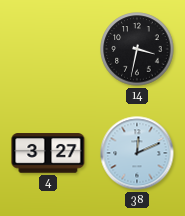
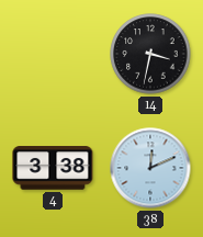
4: 3:27 -> 3:38 (53, 168)
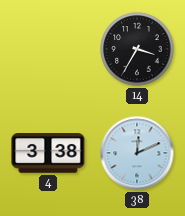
14: 3:32 -> 3:35 (137, 49)
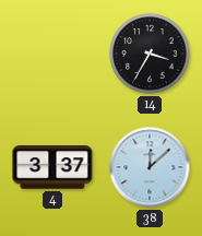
4: 3:38 -> 3:37 (52, 167)
38: 12:11 -> 12:08 (150, 167)
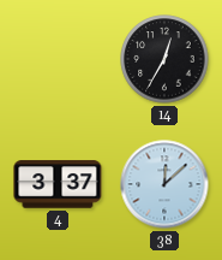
14: 3:35 -> 12:35 (164, 59)
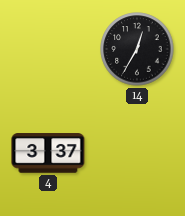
38: 12:08 -> none (164, 184)
